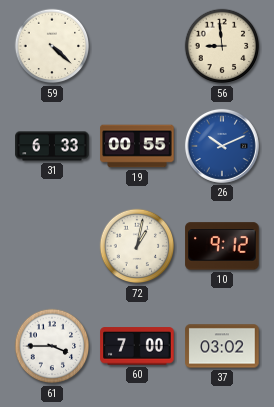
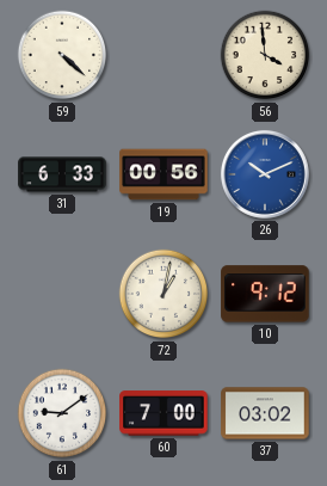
56: 8:59 -> 3:59 (265, 55)
19: 00:55 -> 00:56 (163, 174)
61: 3:45 -> 9:09 (62, 413)
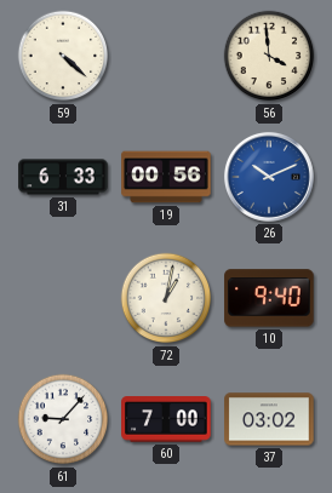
10: 9:12 -> 9:40 (269, 298)
61: 9:09 -> 9:07 (63, 419)
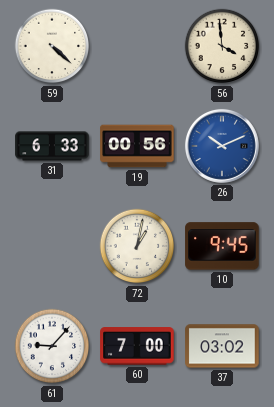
10: 9:40 -> 9:45 (222, 246)
